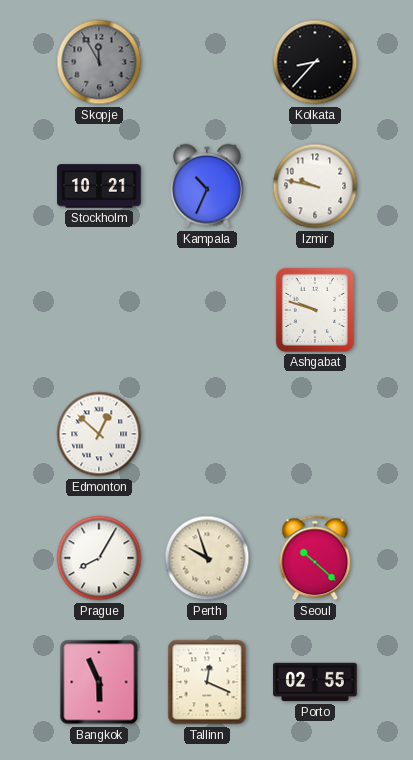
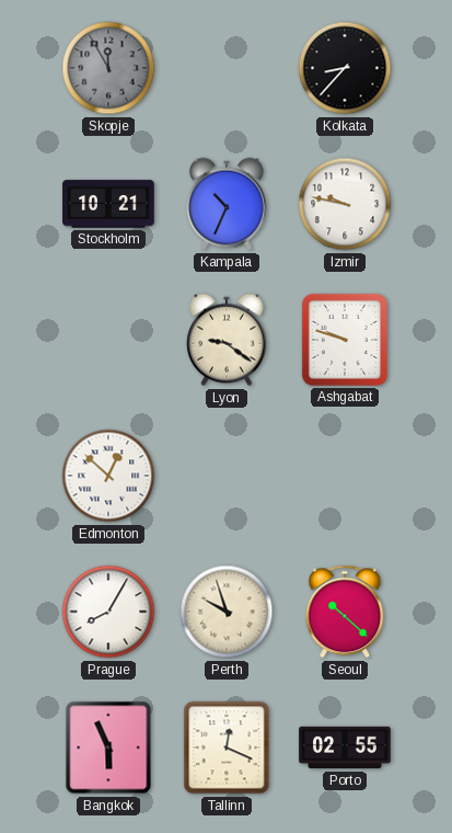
Lyon: none -> 9:21 (228, 340)
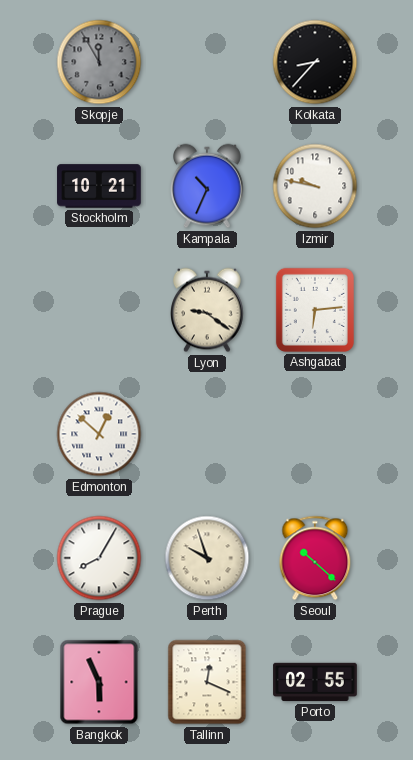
Ashgabat: 9:48 -> 6:14 (315, 310)
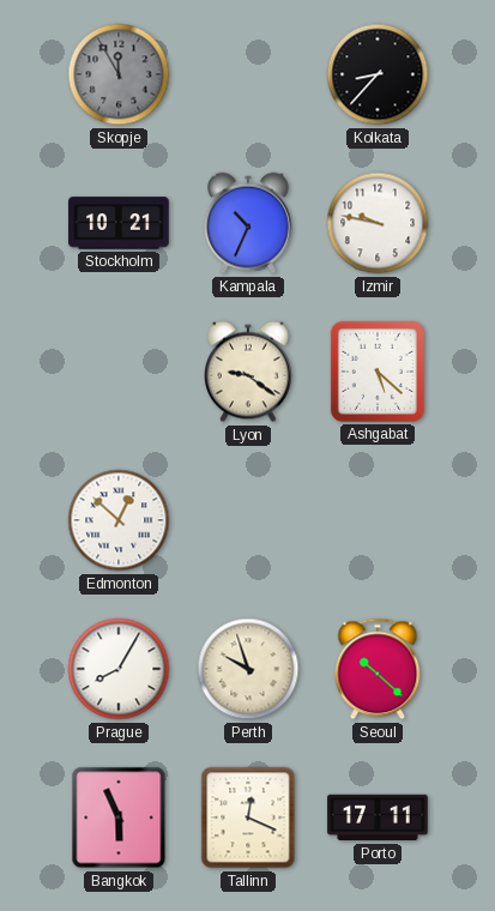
Ashgabat: 6:14 -> 5:22 (378, 372)
Porto: 02:55 -> 17:11 (378, 818)
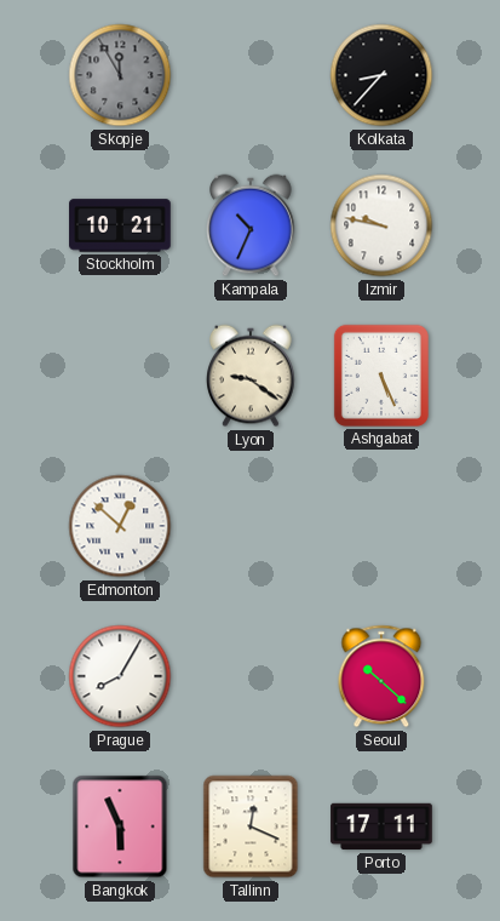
Ashgabat: 5:22 -> 5:26 (381, 376)
Perth: 9:57 -> none (248, 669)
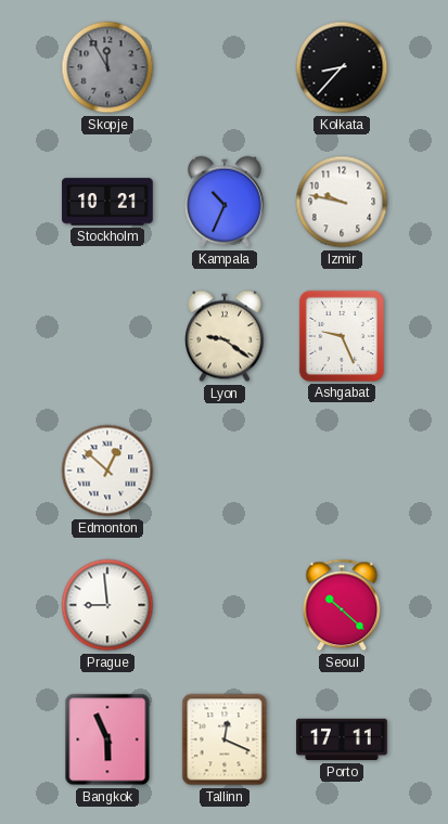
Ashgabat: 5:26 -> 9:26 (342, 336)
Prague: 8:05 -> 8:59 (107, 605)
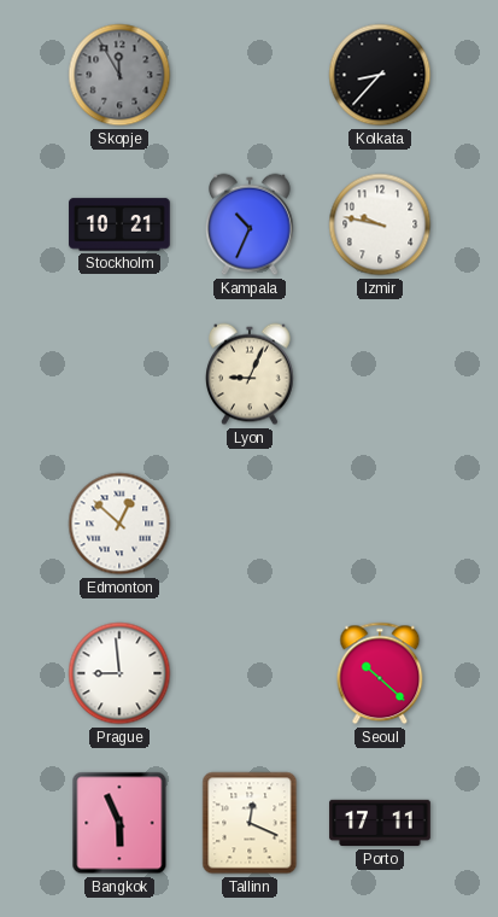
Lyon: 9:21 -> 9:04 (251, 374)
Ashgabat: 9:26 -> none (342, 336)
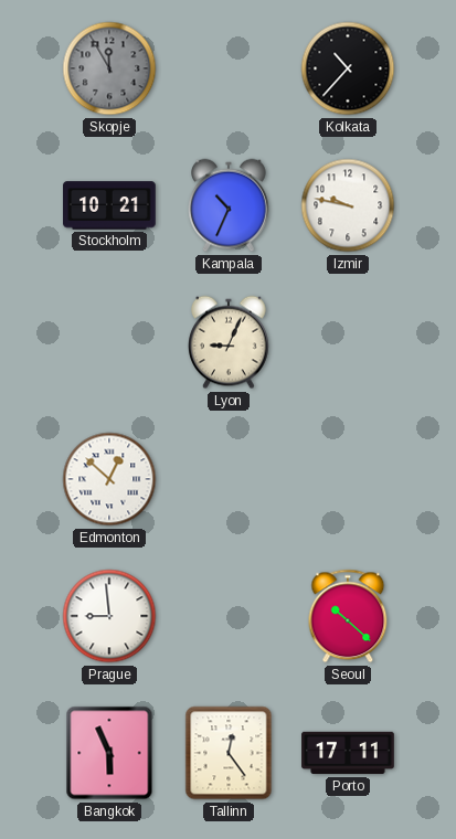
Kolkata: 8:37 -> 10:37 (348, 68)
Tallinn: 12:19 -> 12:24 (229, 753)
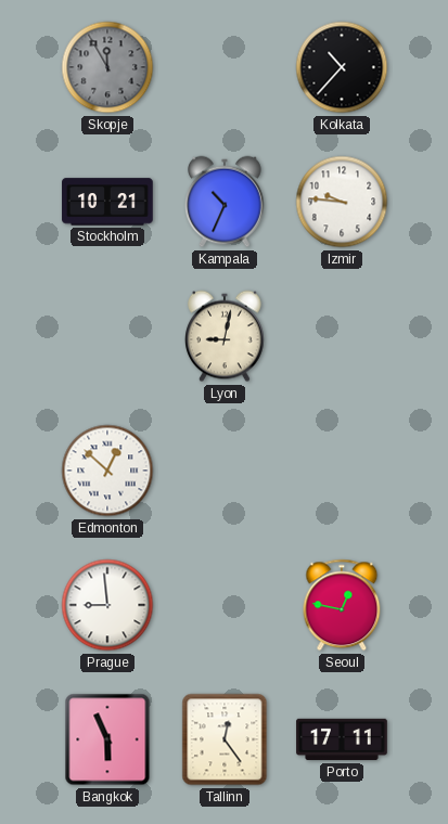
Izmir: 9:47 -> 9:46 (342, 202)
Lyon: 9:04 -> 9:02 (226, 336)
Seoul: 10:22 -> 12:47 (342, 605)
